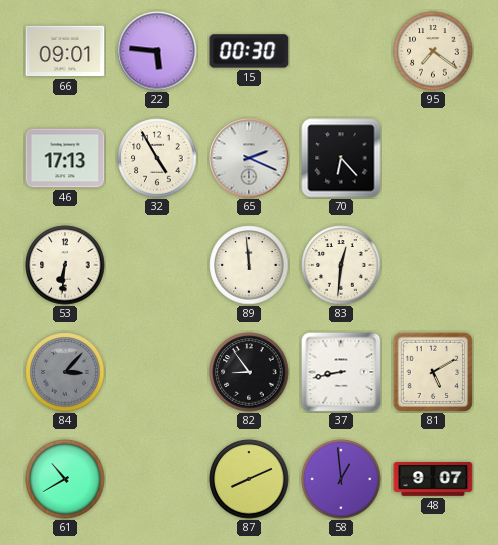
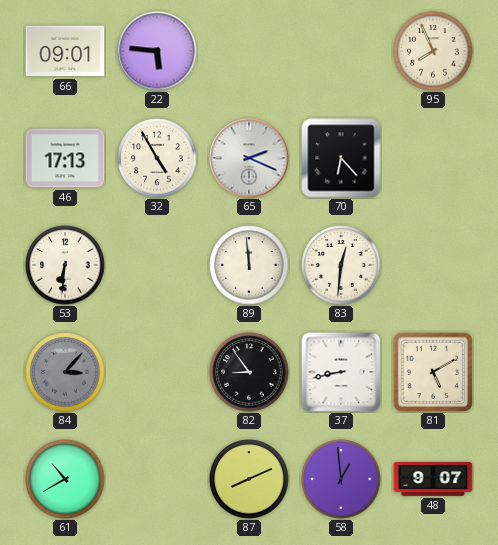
15: 00:30 -> none (249, 51)
95: 7:21 -> 7:56 (433, 51)
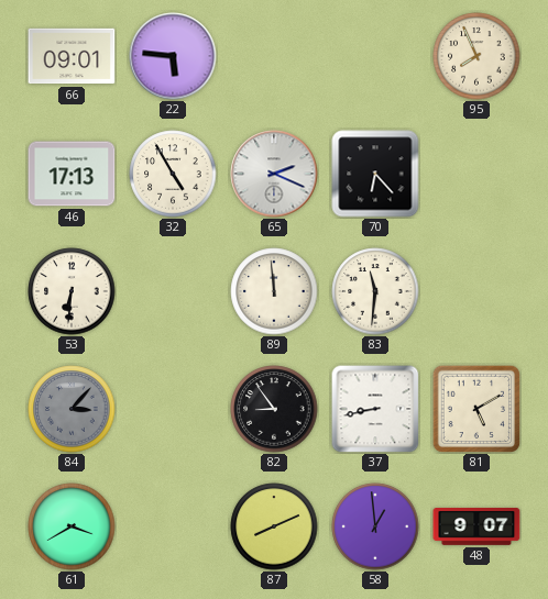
83: 12:31 -> 11:31 (375, 291)
61: 10:40 -> 3:40 (72, 526)
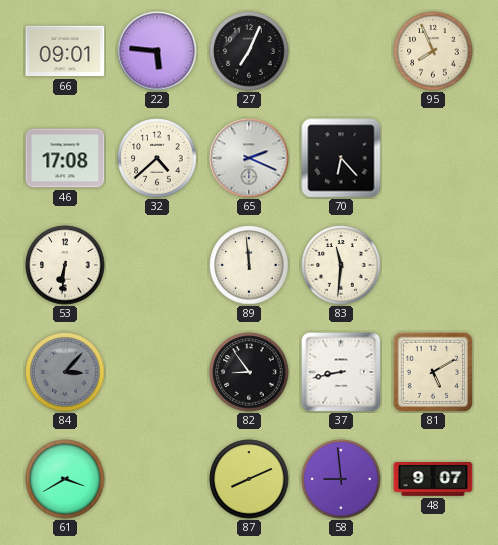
27: none -> 7:04 (249, 51)
46: 17:13 -> 17:08 (65, 158)
32: 4:55 -> 4:38 (157, 158)
58: 12:59 -> 8:59 (341, 479)
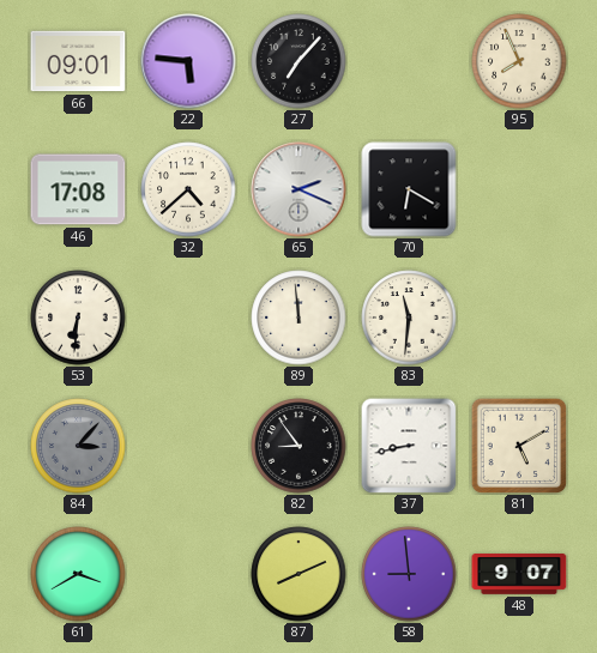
27: 7:04 -> 7:07 (298, 61)
70: 6:23 -> 6:20 (409, 189)
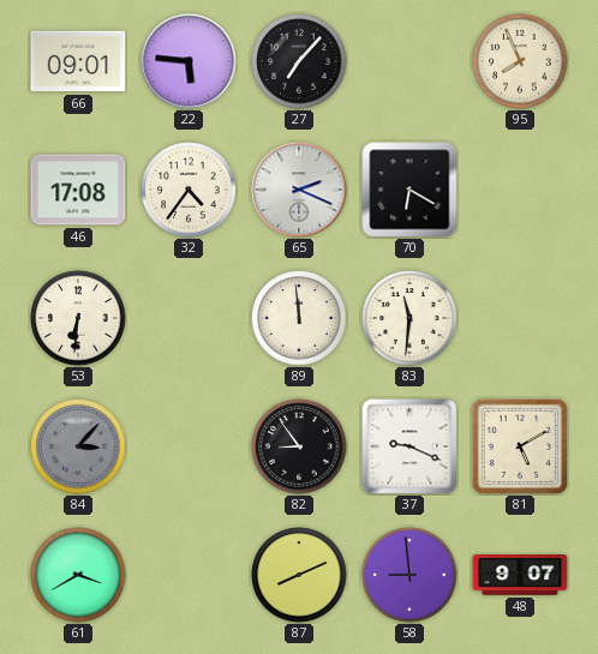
32: 4:38 -> 4:36 (189, 190)
37: 8:43 -> 9:19 (409, 446)
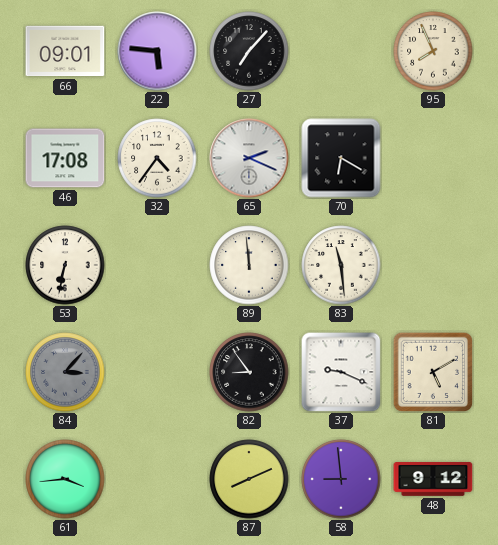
53: 6:31 -> 6:32 (65, 265)
83: 11:31 -> 11:29 (341, 265)
61: 3:40 -> 3:44 (65, 479)
48: 9:07 -> 9:12 (433, 480)
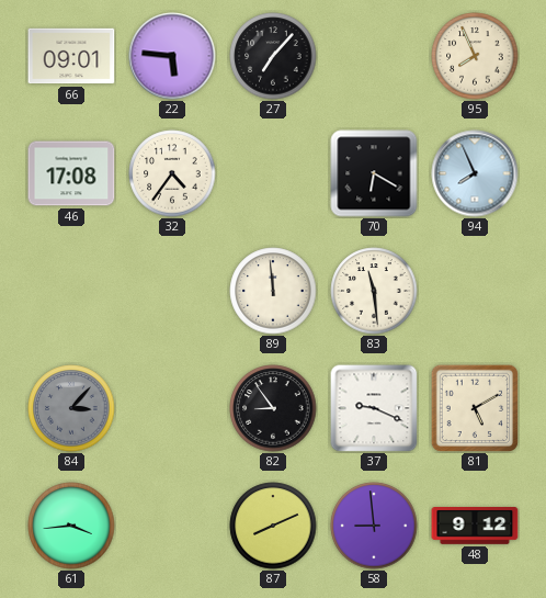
65: 2:19 -> none (249, 158)
94: none -> 7:56 (475, 173)
53: 6:32 -> none (65, 265)
